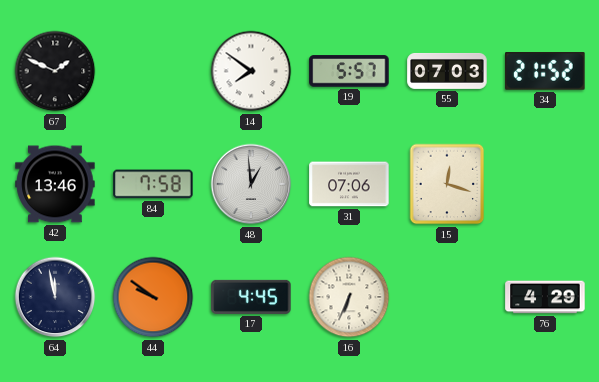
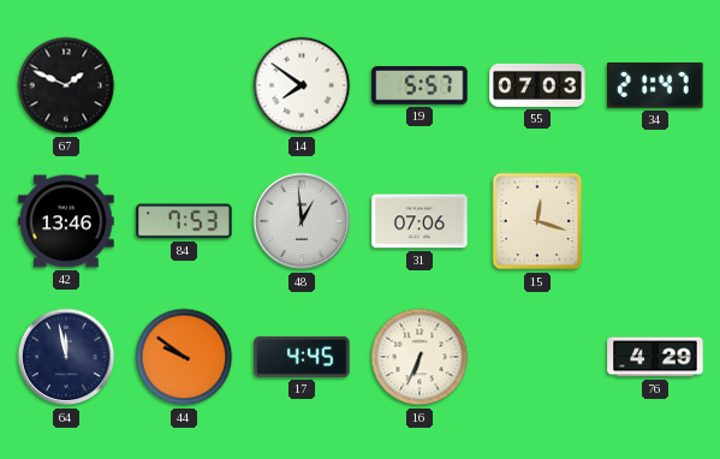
34: 21:52 -> 21:47 (655, 87)
84: 7:58 -> 7:53 (184, 221)
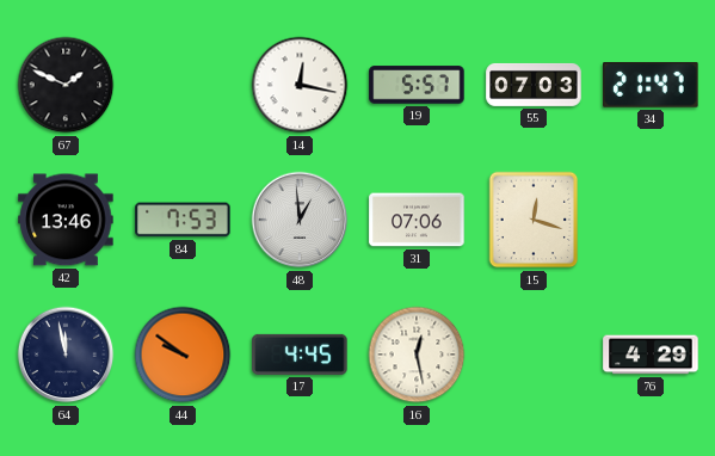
14: 7:51 -> 12:17 (300, 85)
16: 6:34 -> 12:28 (417, 355)
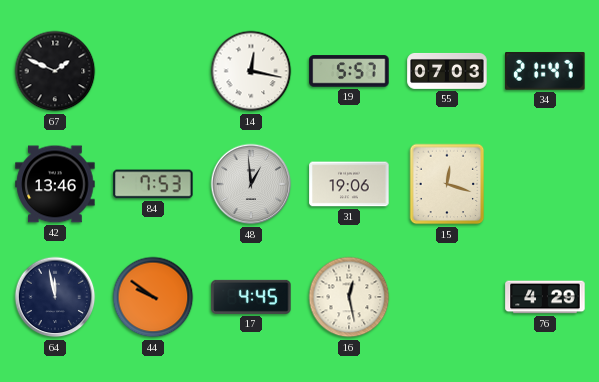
31: 07:06 -> 19:06 (349, 184)
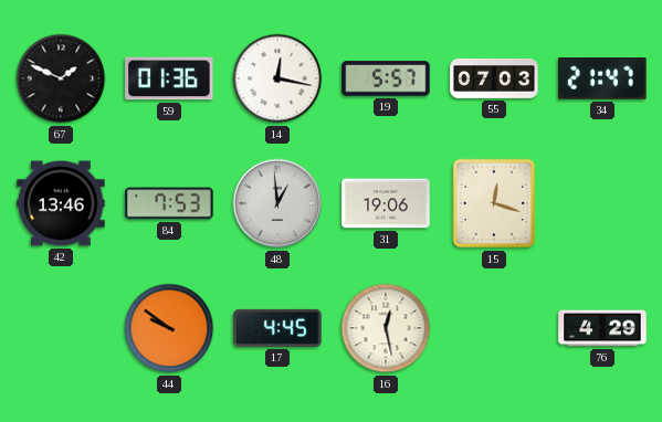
59: none -> 01:36 (169, 78)
64: 11:58 -> none (55, 297)
